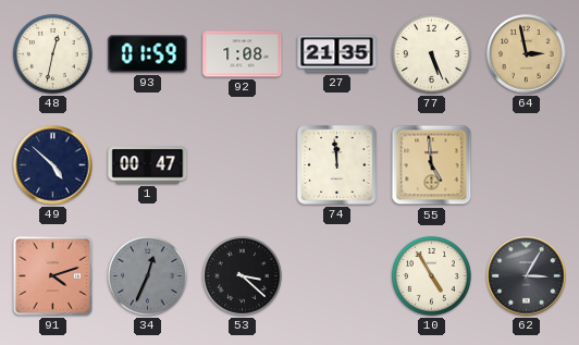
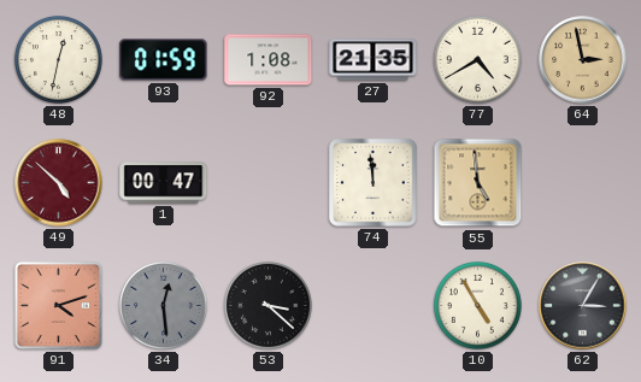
77: 5:26 -> 4:40 (477, 59)
49 dial: navy -> burgundy (59, 183)
34: 12:34 -> 12:29 (163, 305)
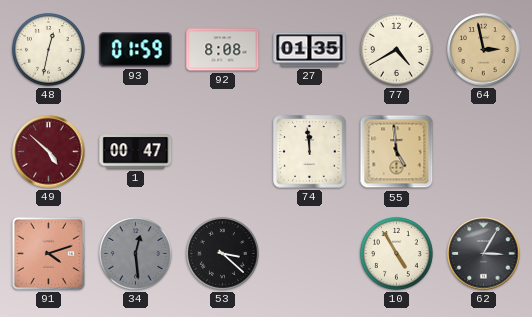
92: 1:08 -> 8:08 (223, 50)
27: 21:35 -> 01:35 (310, 50)
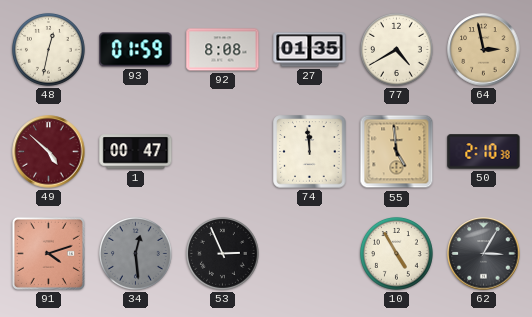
50: none -> 2:10 (484, 152)
53: 3:22 -> 2:56 (222, 253)
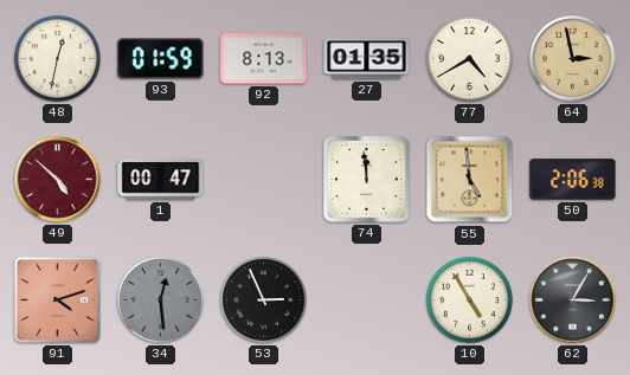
92: 8:08 -> 8:13 (264, 59)
50: 2:10 -> 2:06 (573, 180)
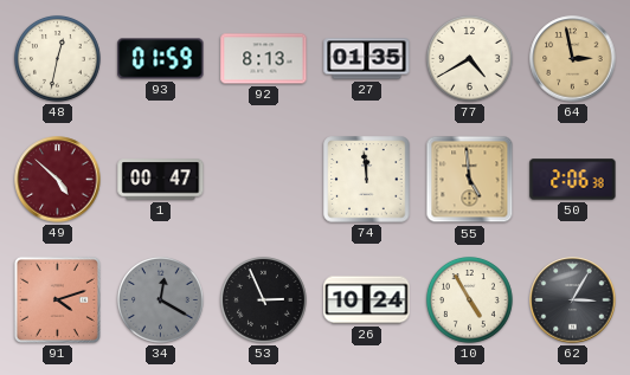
34: 12:29 -> 12:20 (160, 299)
26: none -> 10:24 (367, 300)
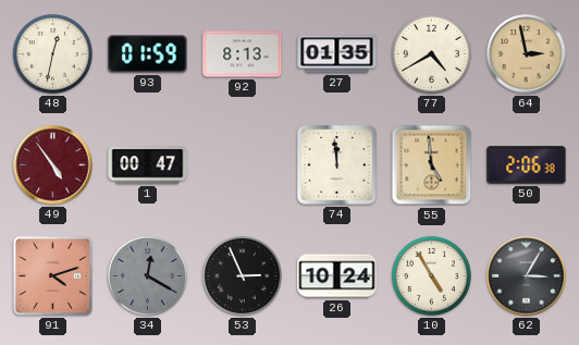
49: 4:52 -> 4:54 (53, 165)
